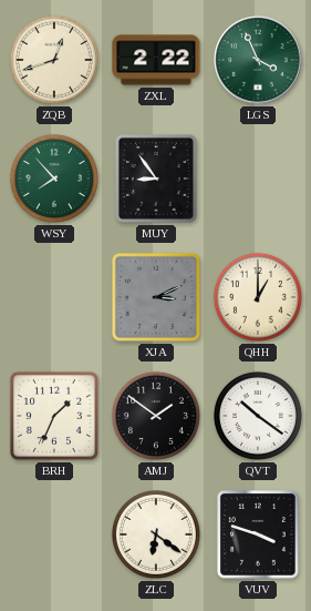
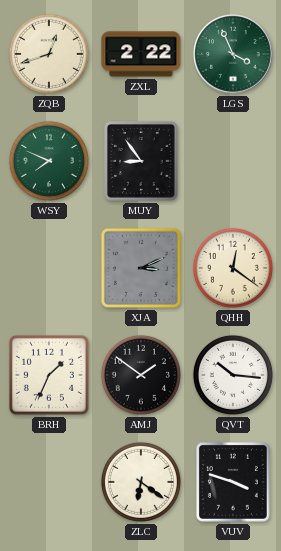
WSY: 7:53 -> 7:49 (49, 161)
QHH: 1:00 -> 12:21 (233, 268)
QVT: 10:21 -> 10:16 (233, 375)
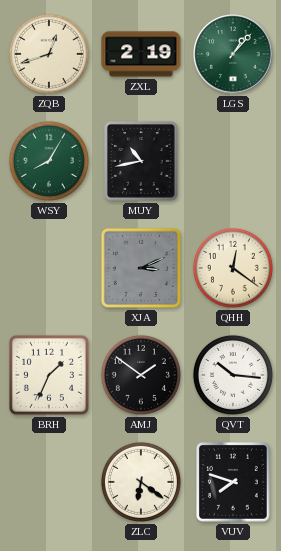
ZXL: 2:22 -> 2:19 (141, 54)
LGS: 3:56 -> 1:07 (233, 54)
WSY: 7:49 -> 8:05 (49, 161)
MUY: 8:54 -> 10:43 (141, 162)
VUV: 3:48 -> 7:48 (233, 483)
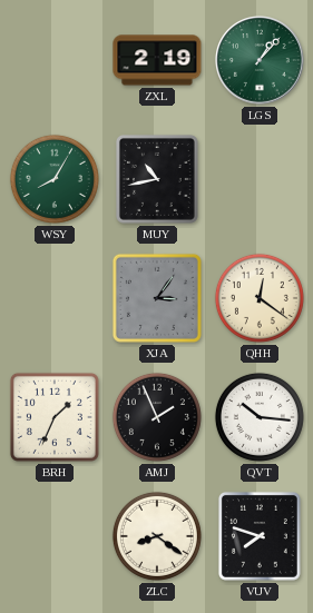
ZQB: 12:42 -> none (49, 54)
XJA: 3:11 -> 3:06 (157, 298)
AMJ: 1:51 -> 1:56 (157, 417)
ZLC: 6:21 -> 8:21 (157, 536)
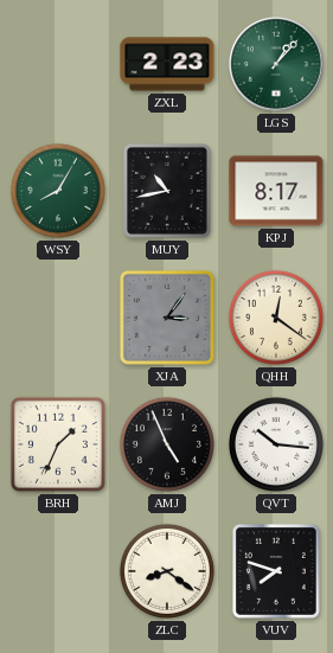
ZXL: 2:19 -> 2:23 (167, 64)
KPJ: none -> 8:17 (276, 191)
AMJ: 1:56 -> 4:56 (167, 444)
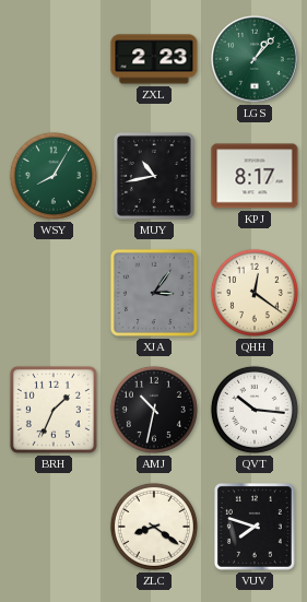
AMJ: 4:56 -> 10:32 (154, 410)
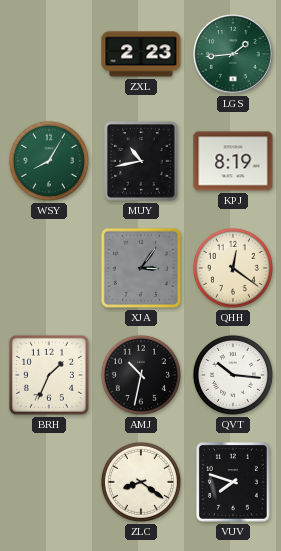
LGS: 1:07 -> 1:44 (233, 54)
KPJ: 8:17 -> 8:19 (233, 161)
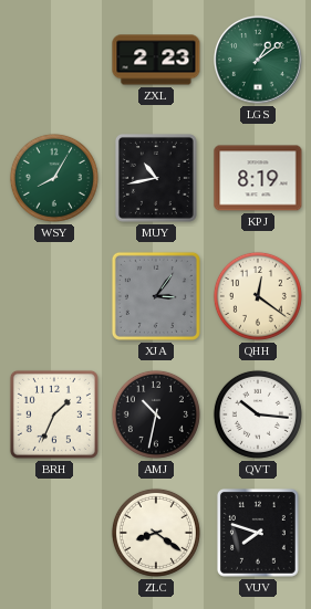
LGS: 1:44 -> 1:09 (258, 60)
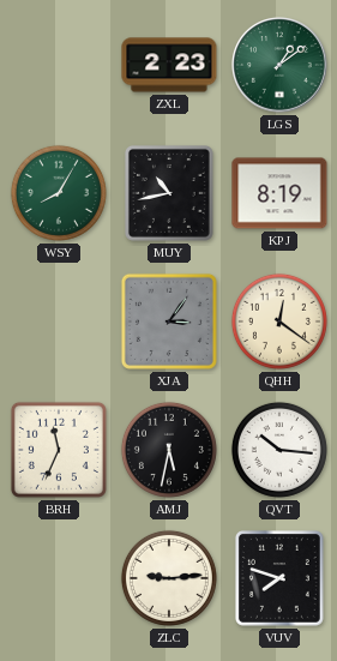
BRH: 1:34 -> 11:34 (59, 450)
AMJ: 10:32 -> 5:32 (169, 450)
ZLC: 8:21 -> 9:14 (169, 578)
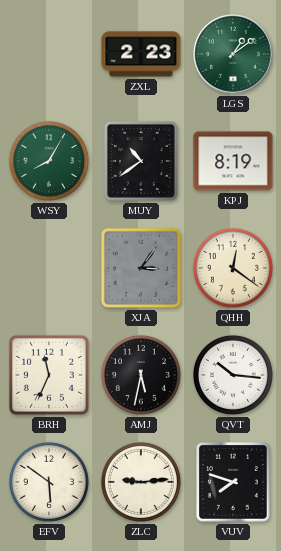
MUY: 10:43 -> 10:39 (141, 162)
EFV: none -> 5:51 (49, 482)
